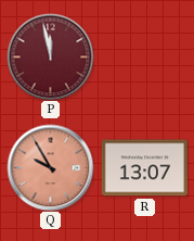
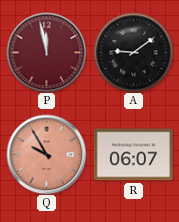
A: none -> 9:09 (133, 52)
R: 13:07 -> 06:07 (133, 155)
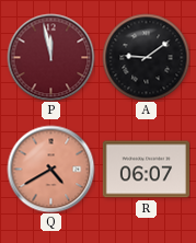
Q: 9:55 -> 4:40 (50, 169)
